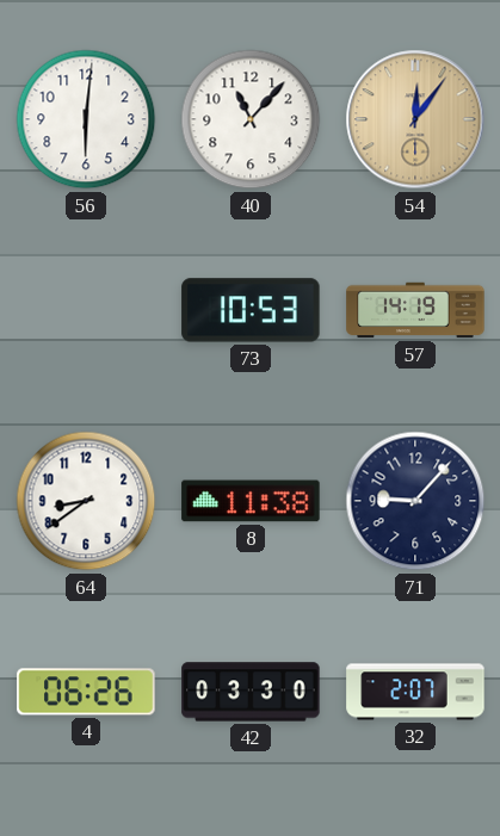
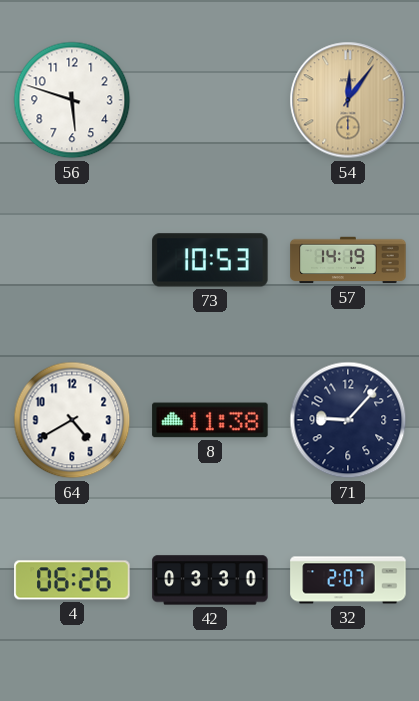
56: 6:01 -> 5:48 (72, 100)
40: 11:07 -> none (251, 119)
64: 8:39 -> 4:40 (72, 420)
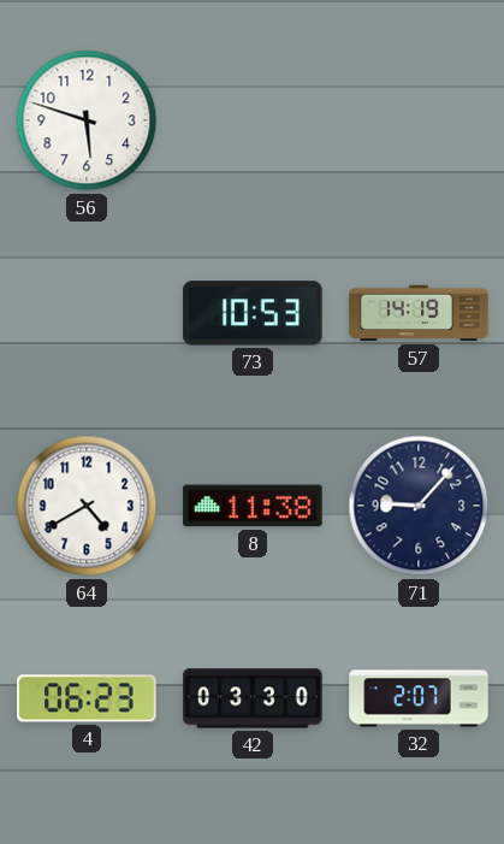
54: 12:06 -> none (348, 100)
4: 06:26 -> 06:23 (87, 698)
